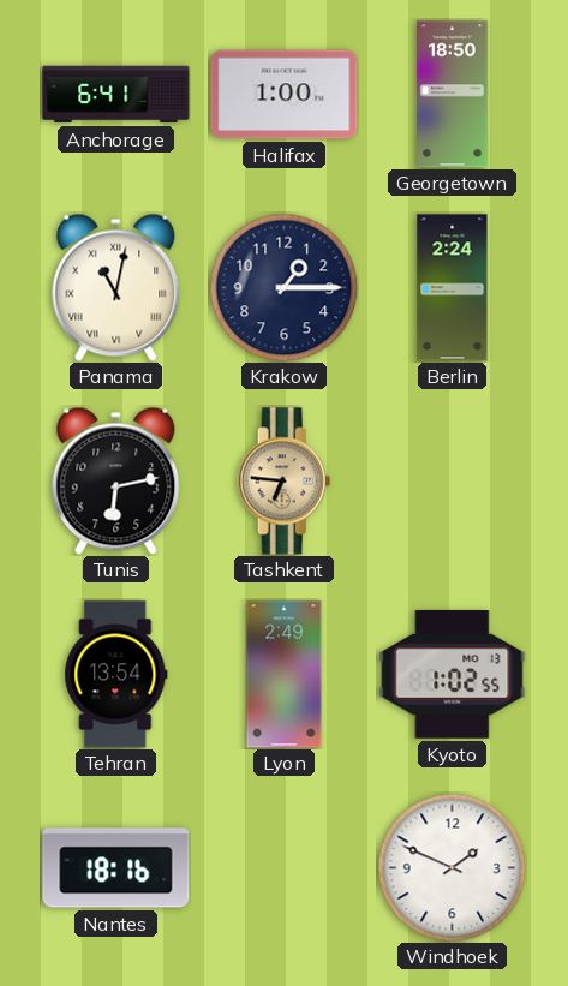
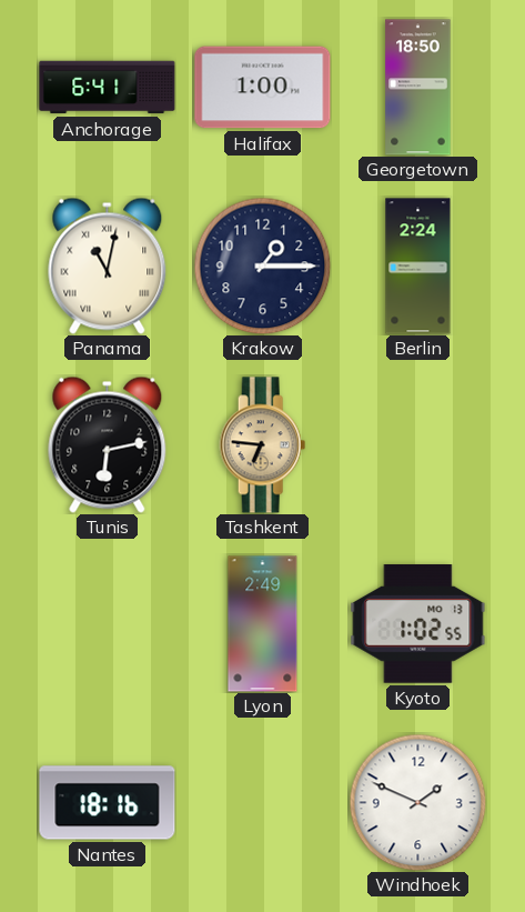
Tehran: 13:54 -> none (116, 675)
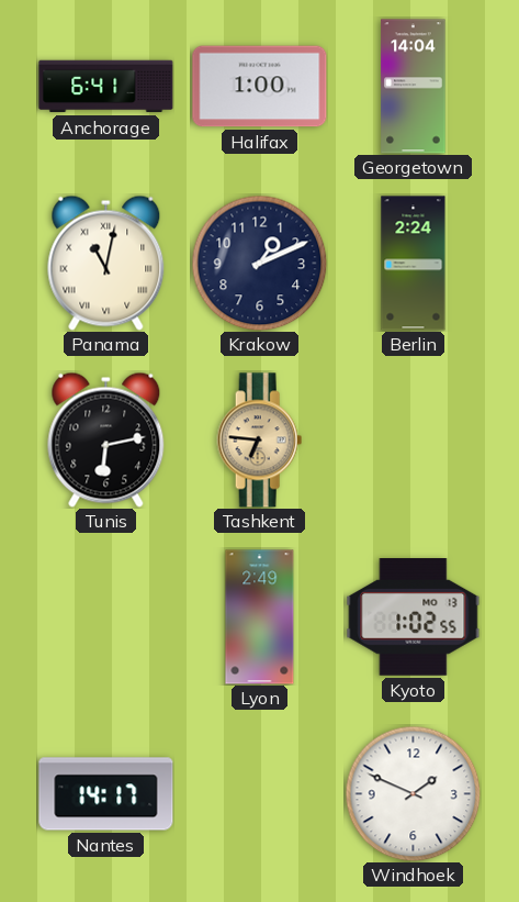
Georgetown: 18:50 -> 14:04 (414, 87)
Krakow: 1:15 -> 1:11 (259, 263)
Nantes: 18:16 -> 14:17 (106, 794)
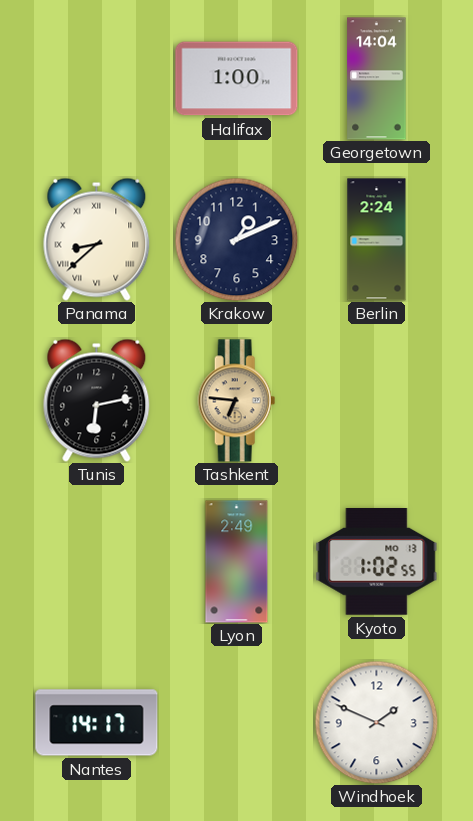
Anchorage: 6:41 -> none (106, 87)
Panama: 11:02 -> 8:38 (97, 239)
